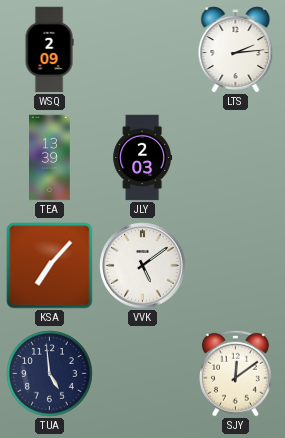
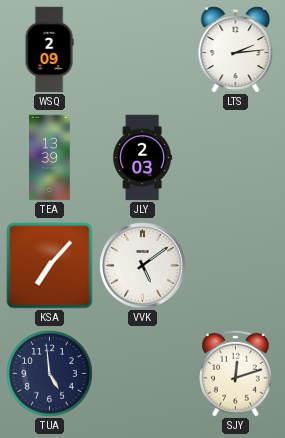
SJY: 12:09 -> 12:12 (236, 373)
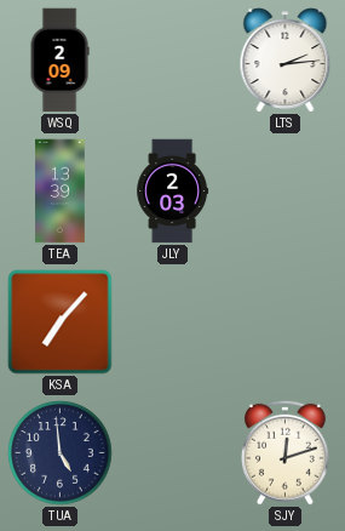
VVK: 5:09 -> none (143, 266)
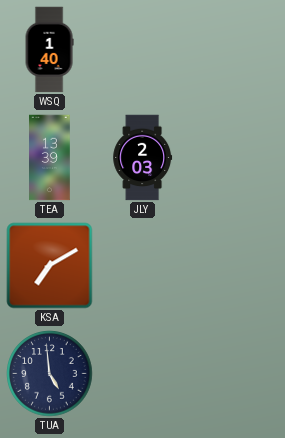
WSQ: 2:09 -> 1:40 (49, 50)
LTS: 2:14 -> none (286, 61)
KSA: 7:07 -> 7:10 (50, 266)
SJY: 12:12 -> none (286, 452)
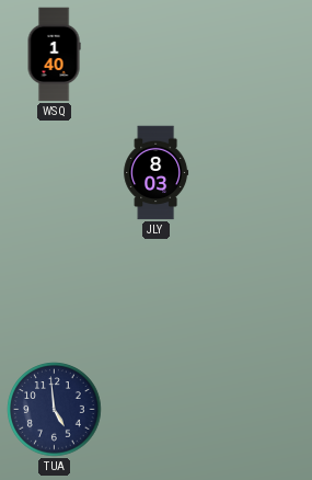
TEA: 13:39 -> none (50, 158)
JLY: 2:03 -> 8:03 (157, 173)
KSA: 7:10 -> none (50, 266)
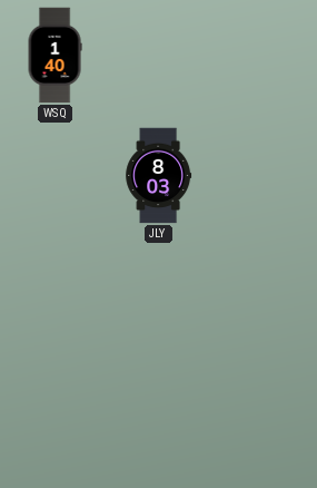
TUA: 4:59 -> none (55, 410)
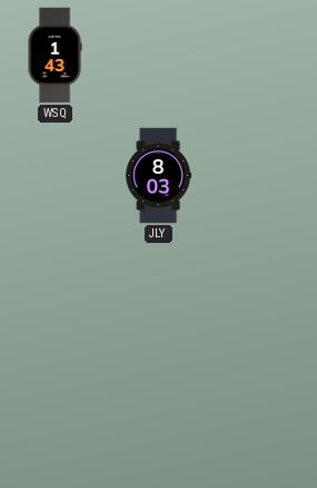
WSQ: 1:40 -> 1:43 (55, 56)
